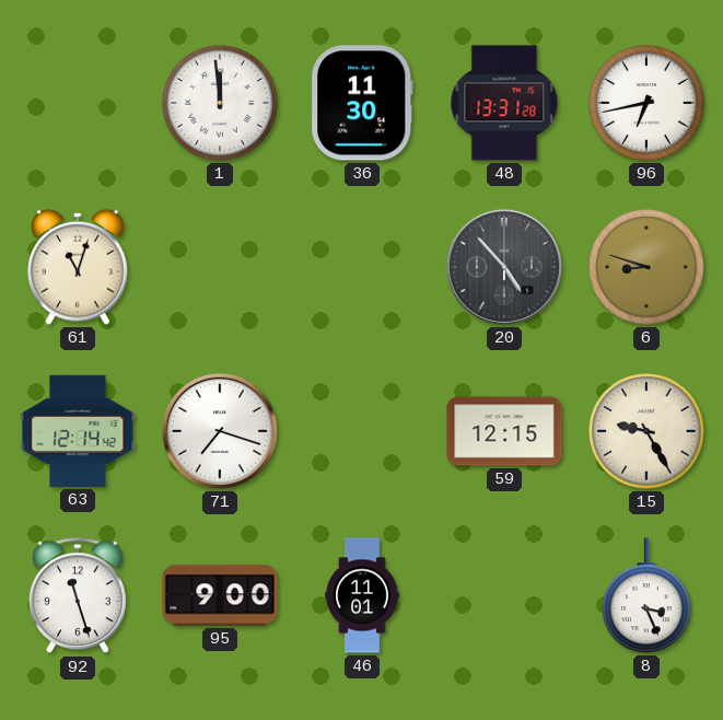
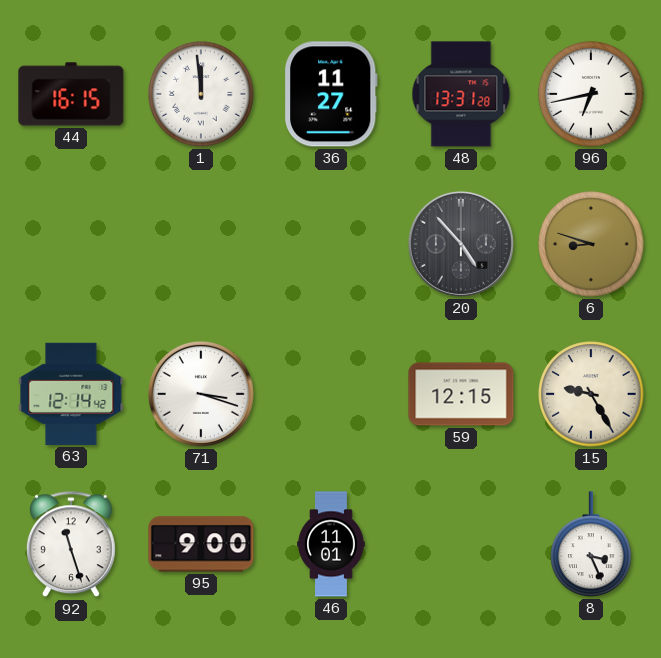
44: none -> 16:15 (71, 94)
36: 11:30 -> 11:27 (331, 94)
61: 11:03 -> none (78, 267)
71: 7:18 -> 3:18 (201, 394)
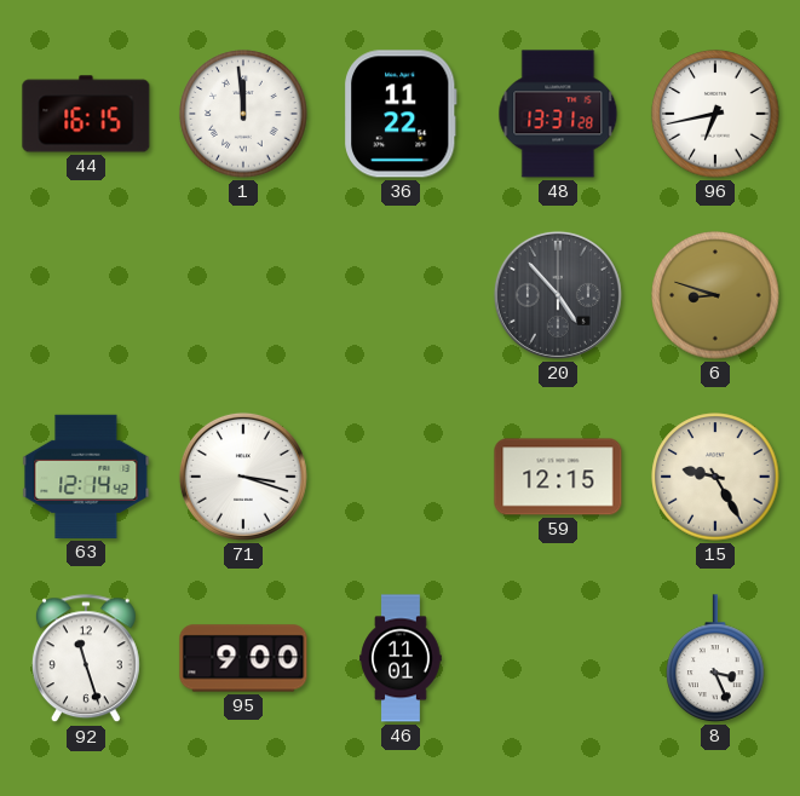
36: 11:27 -> 11:22 (401, 114)
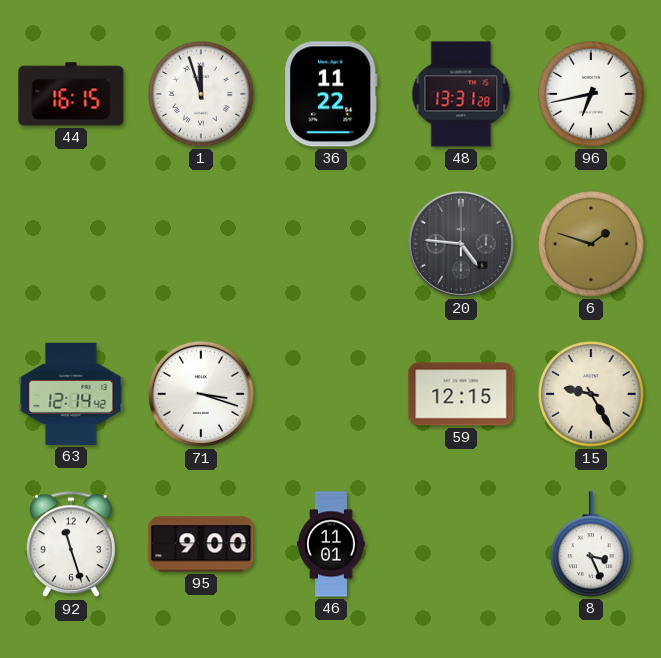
1: 11:59 -> 11:57 (201, 94)
20: 4:53 -> 4:46 (461, 244)
6: 8:48 -> 1:48 (591, 244)
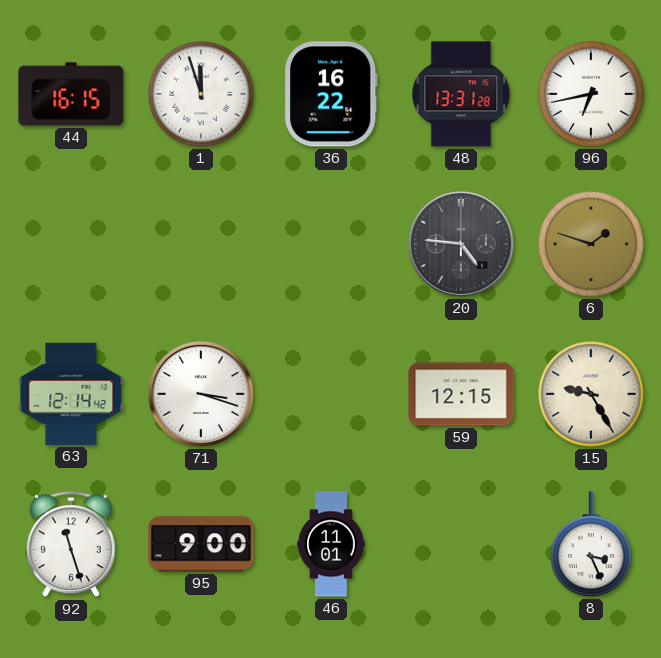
36: 11:22 -> 16:22 (331, 94)
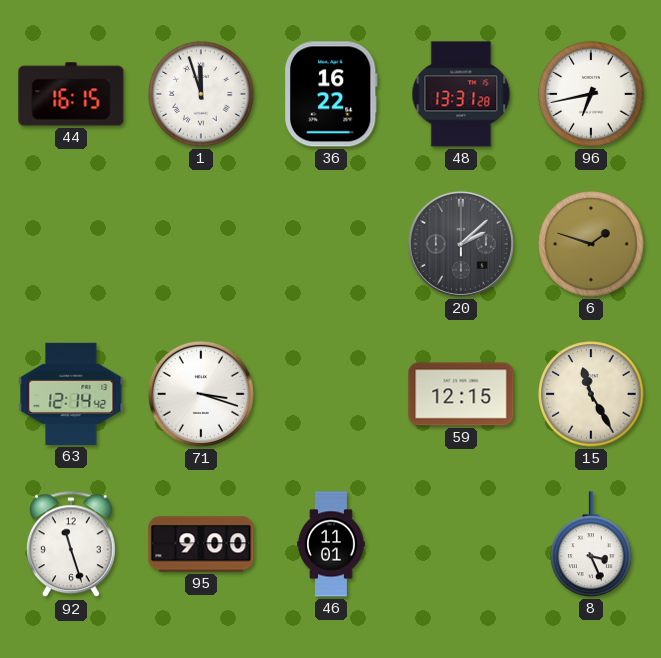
20: 4:46 -> 2:08 (461, 244)
15: 9:25 -> 11:25 (591, 394)
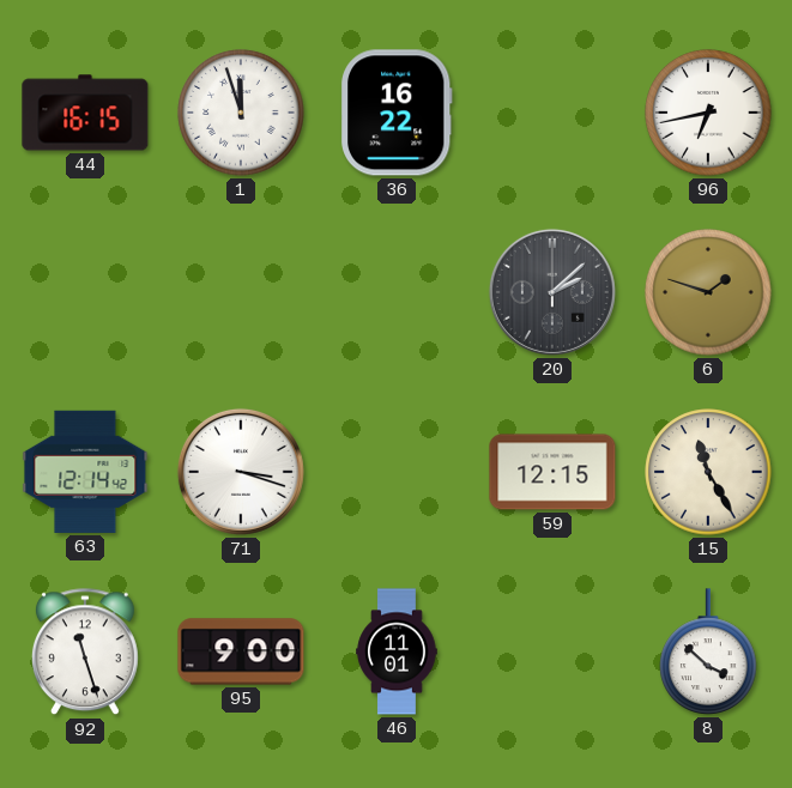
48: 13:31 -> none (461, 94)
8: 3:26 -> 3:52 (708, 651)
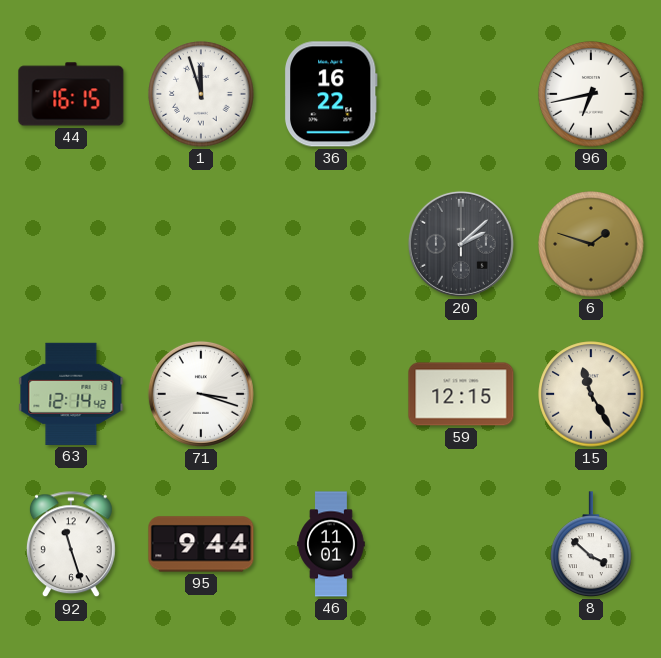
95: 9:00 -> 9:44 (201, 544)
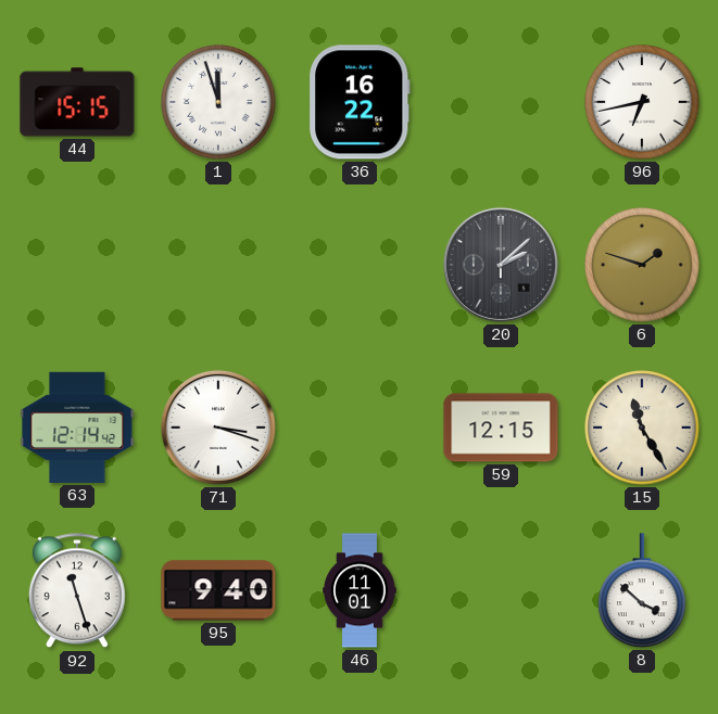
44: 16:15 -> 15:15 (77, 102)
95: 9:44 -> 9:40 (218, 590)
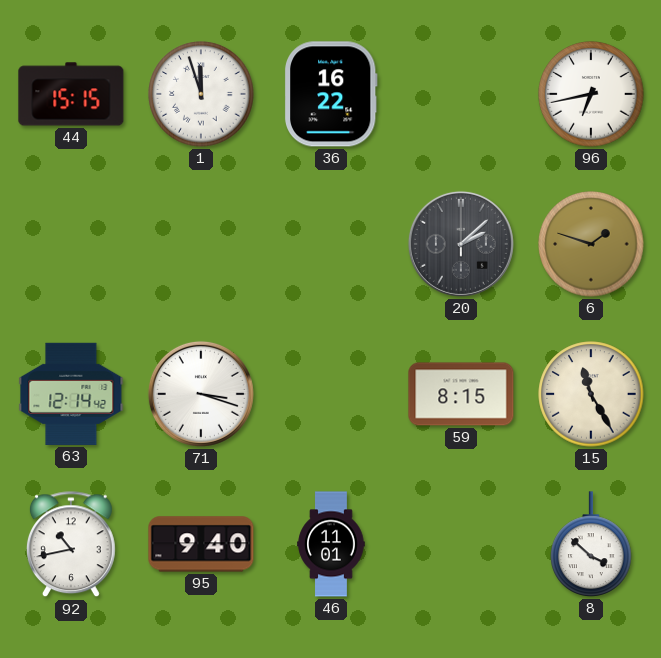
59: 12:15 -> 8:15 (461, 394)
92: 11:27 -> 10:43 (71, 545)
